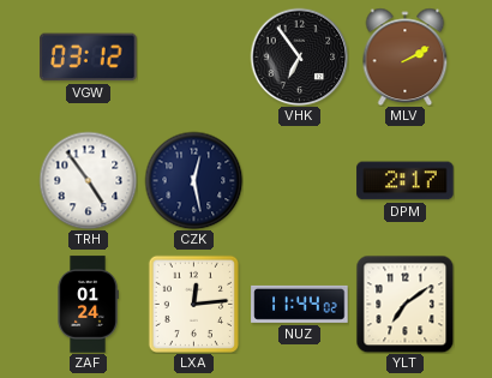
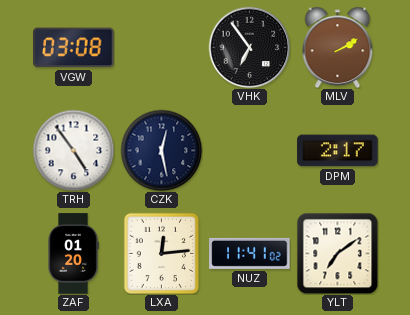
VGW: 03:12 -> 03:08 (74, 48)
ZAF: 01:24 -> 01:20 (73, 254)
NUZ: 11:44 -> 11:41 (250, 253)
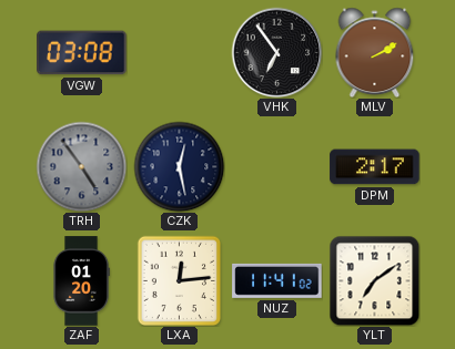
TRH dial: white -> grey (81, 166)
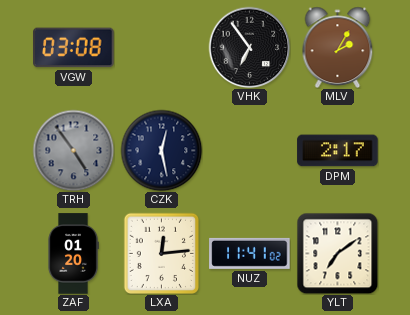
MLV: 2:10 -> 2:05 (338, 47)
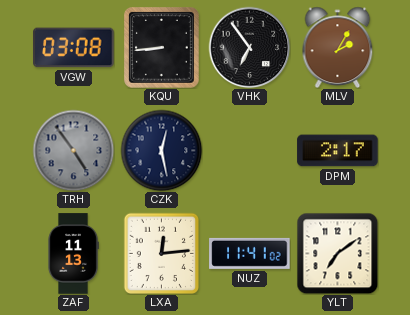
KQU: none -> 8:44 (162, 48)
ZAF: 01:20 -> 11:13 (73, 254)
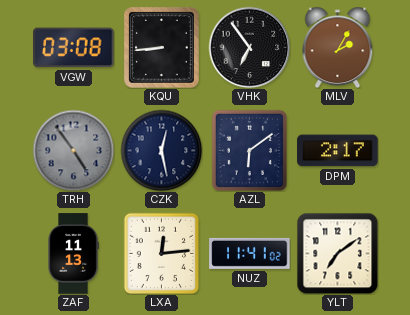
AZL: none -> 6:09 (249, 150)
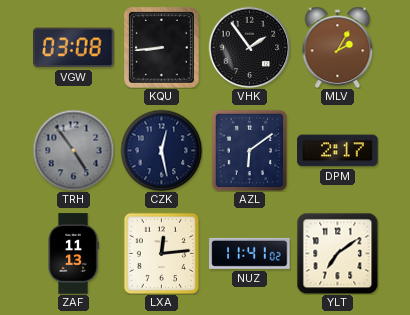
VHK: 6:54 -> 1:54 (249, 47)
